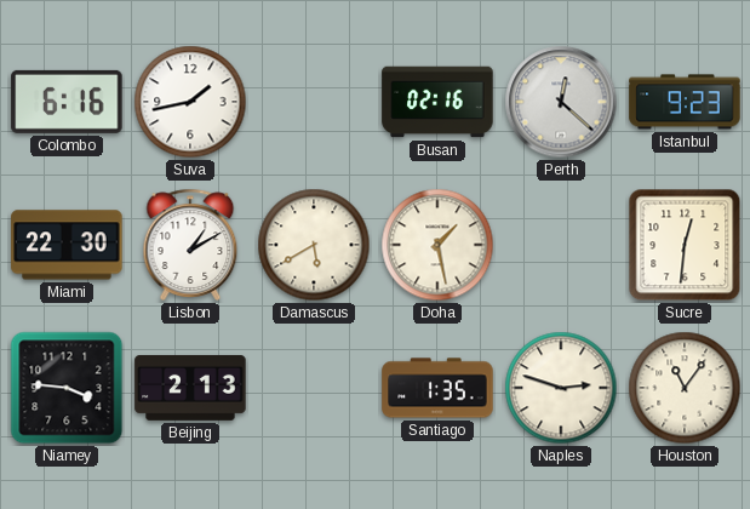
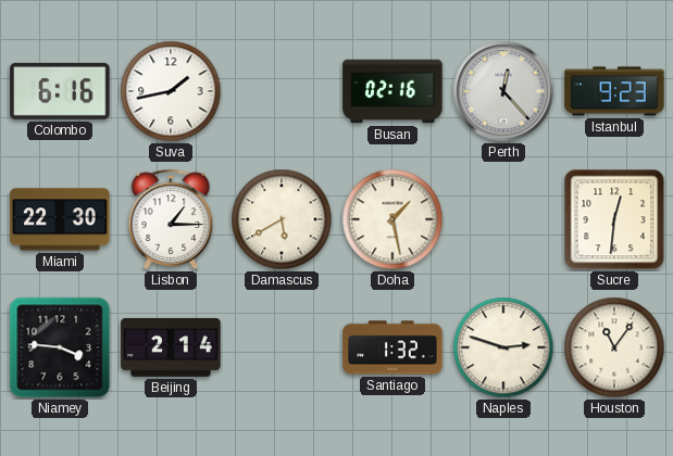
Perth: 12:22 -> 12:23 (503, 91)
Lisbon: 1:10 -> 1:15 (171, 219)
Beijing: 2:13 -> 2:14 (171, 347)
Santiago: 1:35 -> 1:32 (392, 347)
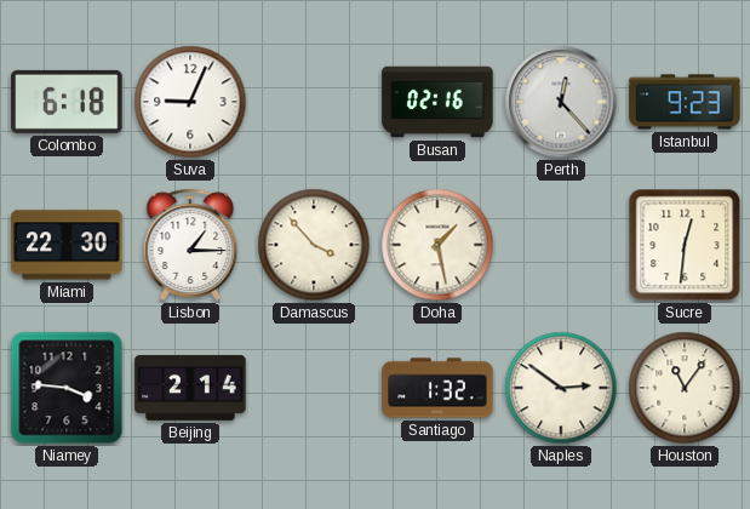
Colombo: 6:16 -> 6:18 (67, 102)
Suva: 1:43 -> 9:04 (190, 102)
Damascus: 5:40 -> 3:53 (314, 245)
Naples: 2:48 -> 2:51 (561, 388)
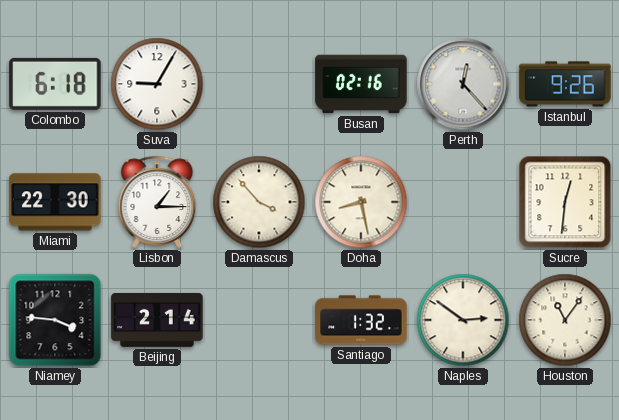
Suva: 9:04 -> 9:05 (157, 84)
Istanbul: 9:23 -> 9:26 (565, 84)
Doha: 1:28 -> 8:28 (361, 202)
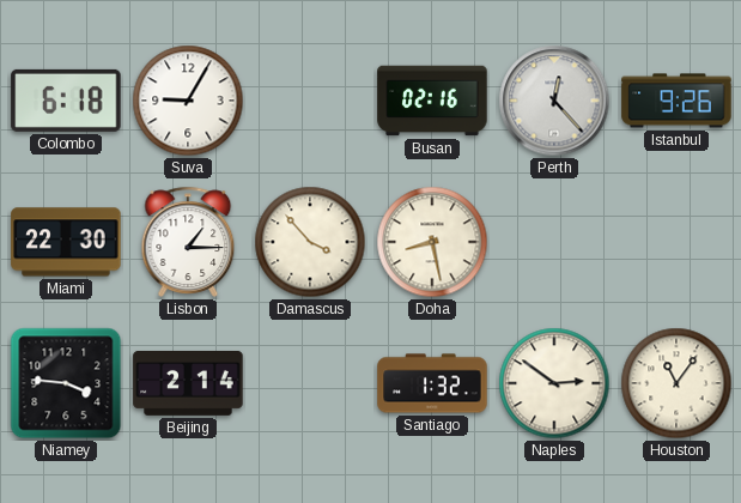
Sucre: 12:31 -> none (565, 202)
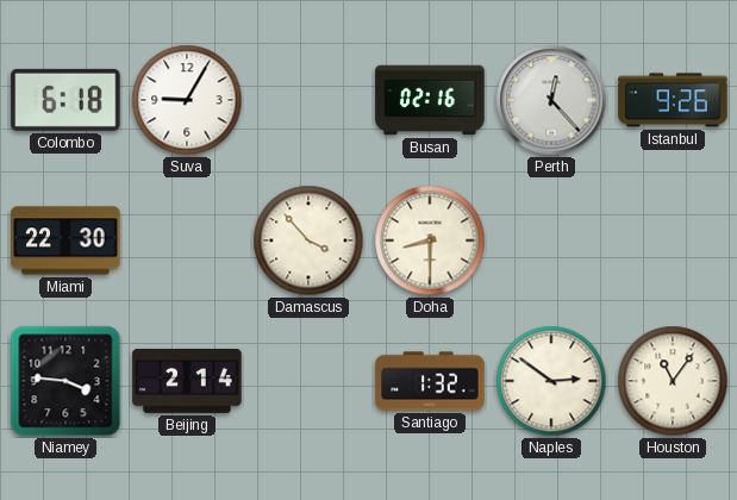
Lisbon: 1:15 -> none (188, 242)
Doha: 8:28 -> 8:30 (430, 240)
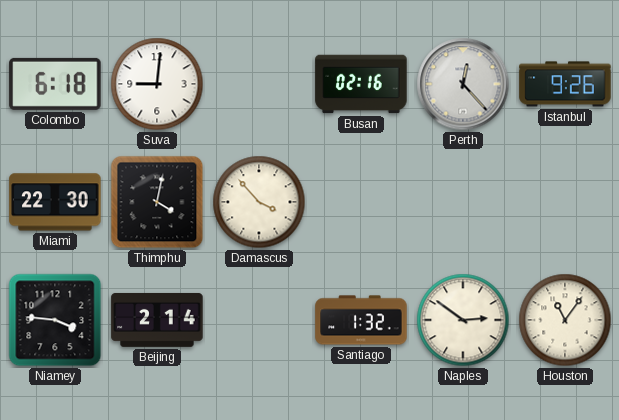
Suva: 9:05 -> 9:01 (157, 84)
Thimphu: none -> 4:02 (157, 202)
Doha: 8:30 -> none (430, 240)
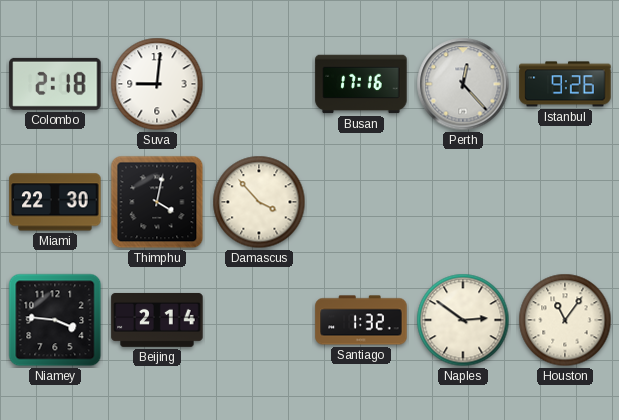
Colombo: 6:18 -> 2:18 (55, 84)
Busan: 02:16 -> 17:16 (361, 84)
